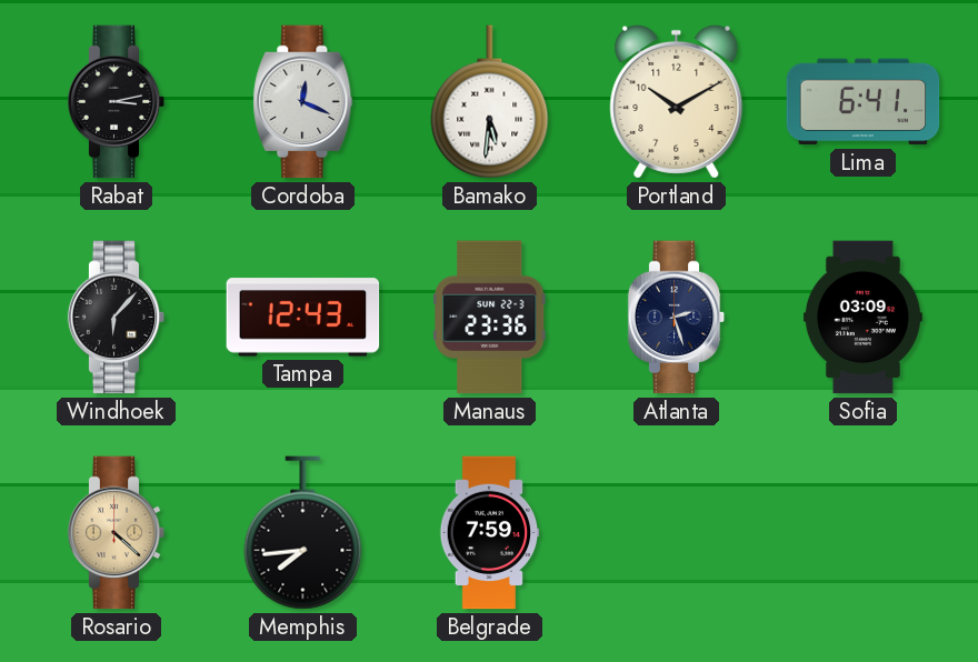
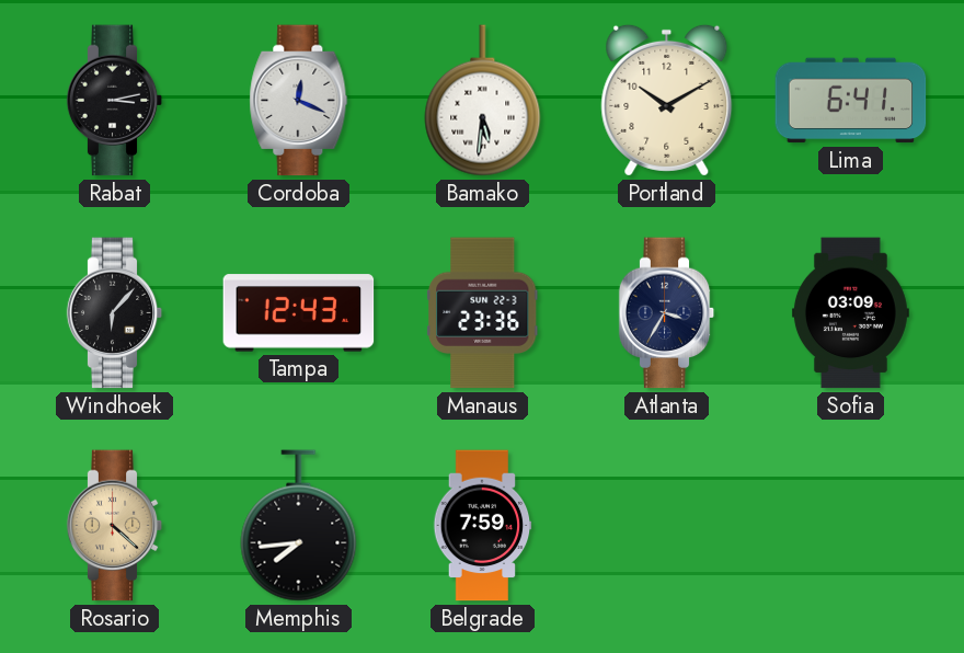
Atlanta: 2:27 -> 3:35 (667, 313)
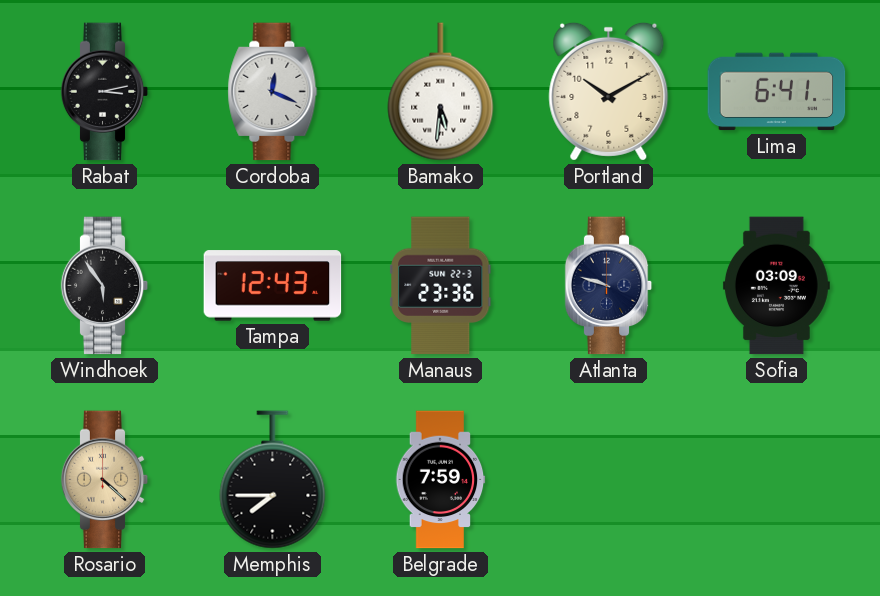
Windhoek: 6:07 -> 5:54 (105, 286)
Atlanta: 3:35 -> 9:48 (609, 286)
Memphis: 7:44 -> 7:45 (273, 480)
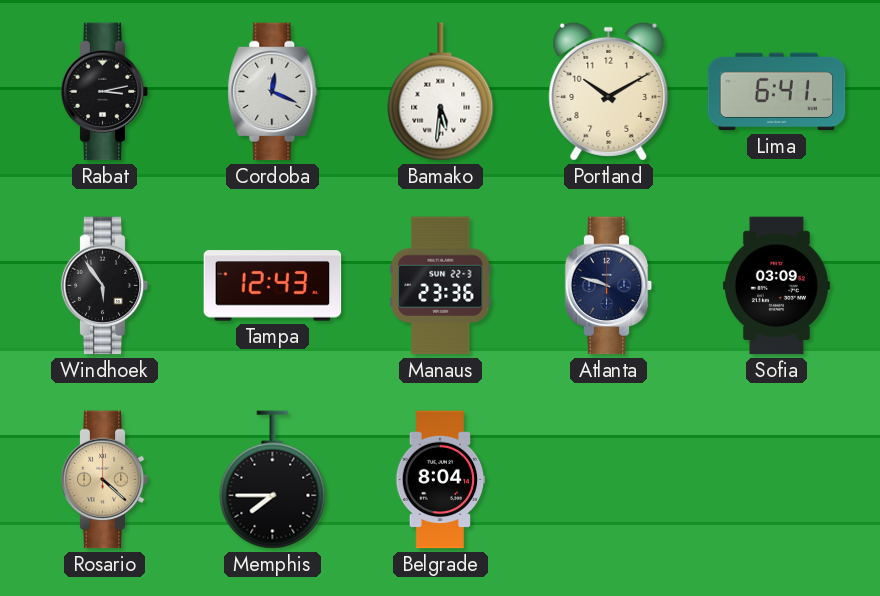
Belgrade: 7:59 -> 8:04 (441, 480)
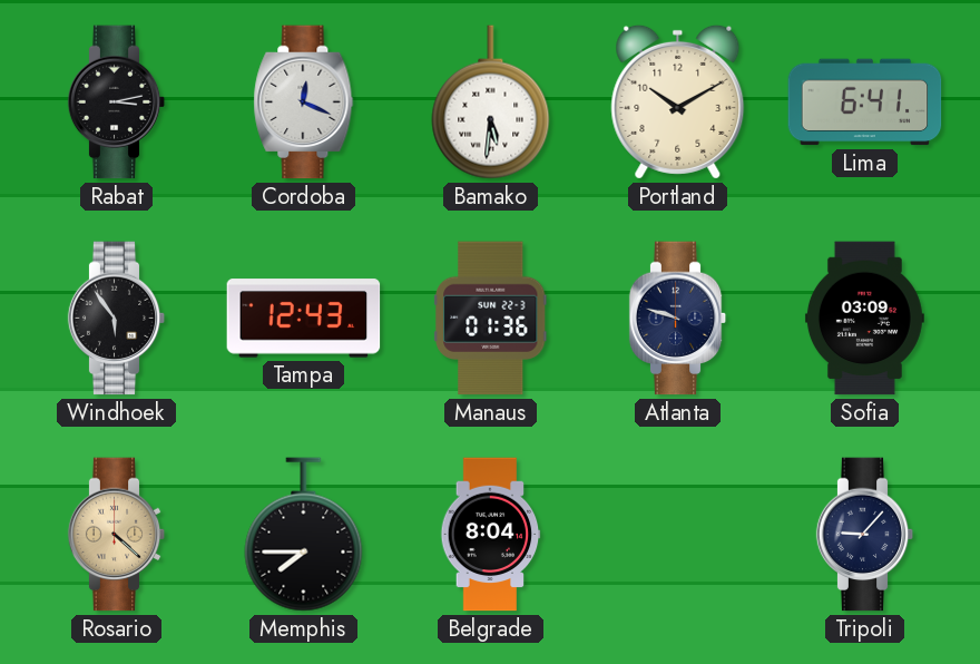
Manaus: 23:36 -> 01:36 (491, 319)
Tripoli: none -> 9:07 (865, 535)
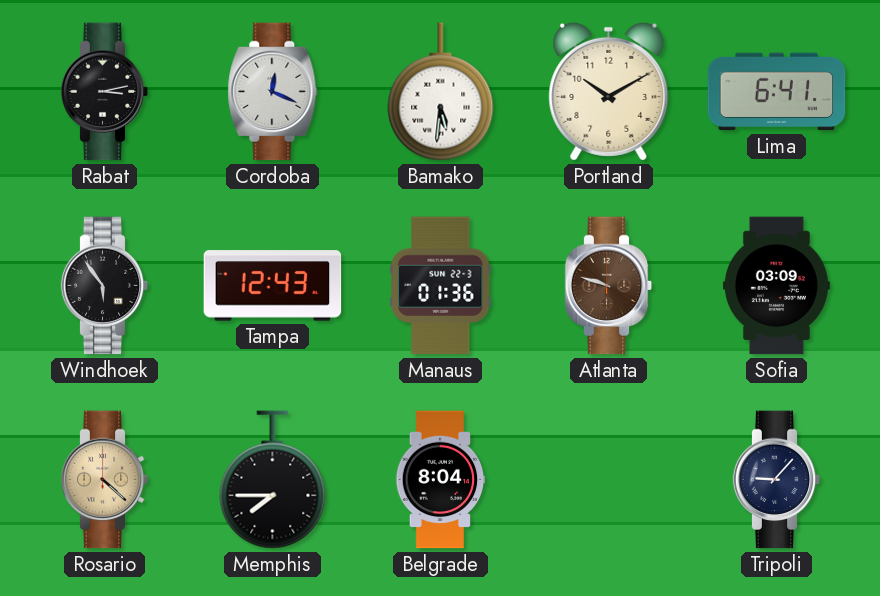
Atlanta dial: navy -> brown (609, 286)
